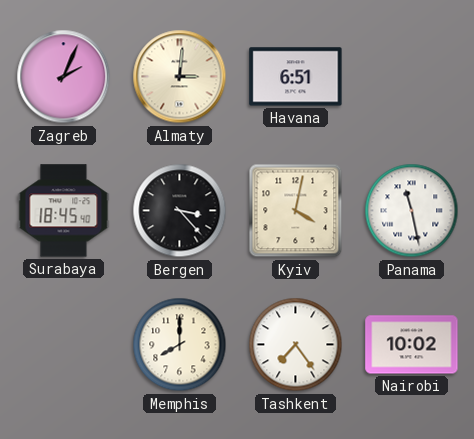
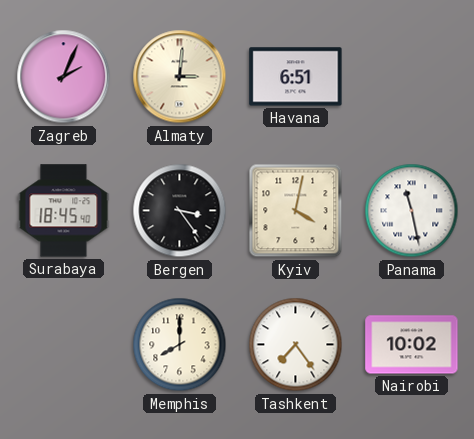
Bergen: 3:23 -> 3:24 (180, 211)
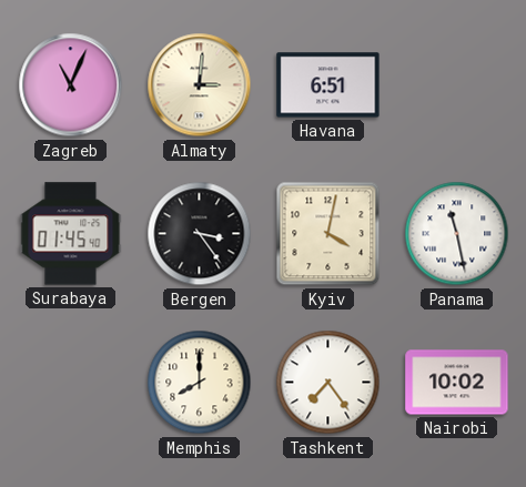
Zagreb: 2:04 -> 11:04 (71, 85)
Surabaya: 18:45 -> 01:45 (71, 234)
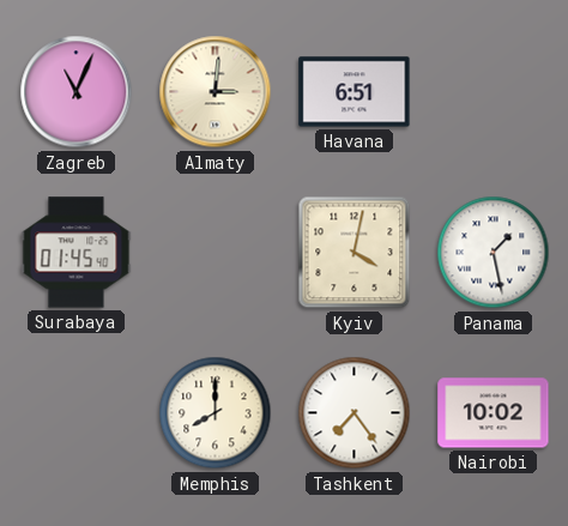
Bergen: 3:24 -> none (200, 234)
Panama: 11:28 -> 1:28 (494, 253)
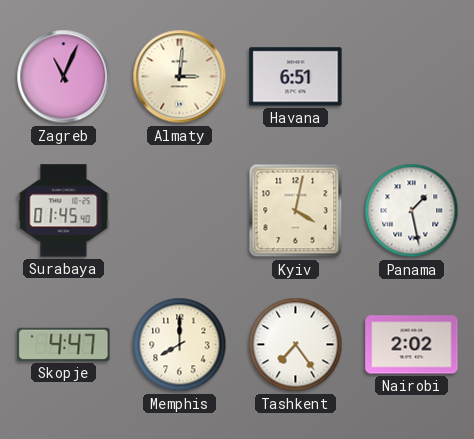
Skopje: none -> 4:47 (64, 344)
Nairobi: 10:02 -> 2:02 (412, 345)
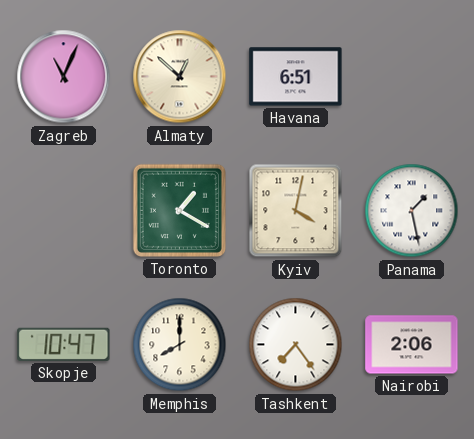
Almaty: 3:01 -> 12:52 (180, 77)
Surabaya: 01:45 -> none (64, 211)
Toronto: none -> 1:20 (179, 210)
Skopje: 4:47 -> 10:47 (64, 344)
Nairobi: 2:02 -> 2:06 (412, 345)
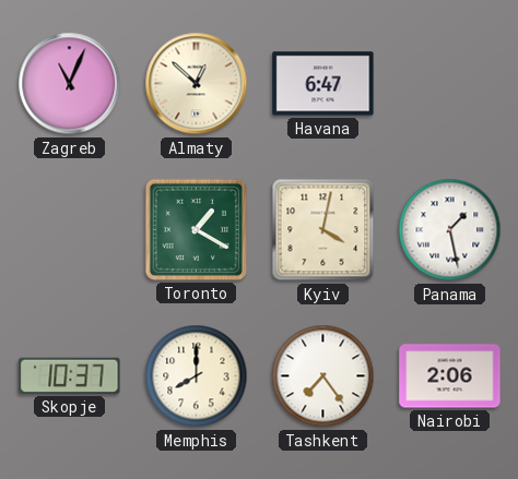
Havana: 6:51 -> 6:47 (323, 84)
Skopje: 10:47 -> 10:37 (70, 375)
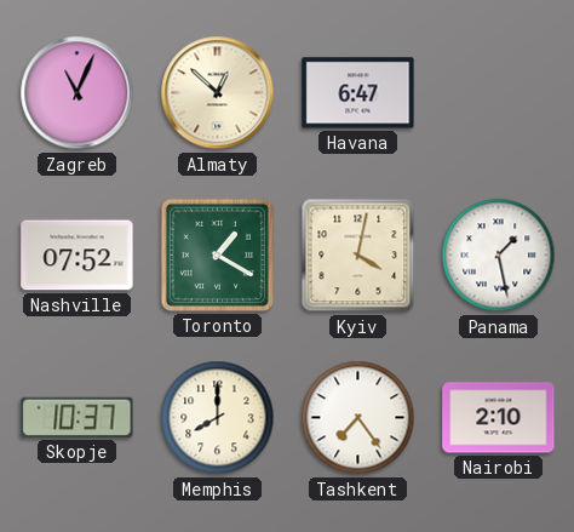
Nashville: none -> 07:52 (78, 256)
Nairobi: 2:06 -> 2:10 (499, 418)
